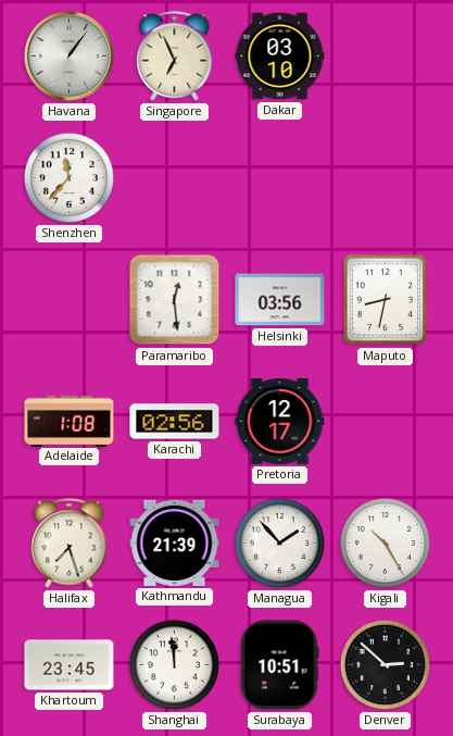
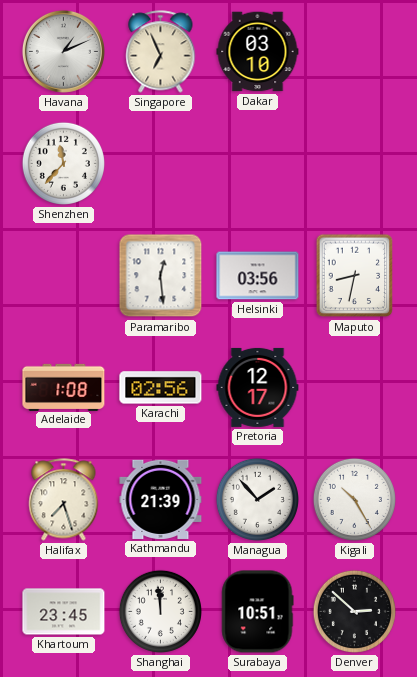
Havana: 1:06 -> 1:11 (63, 51)
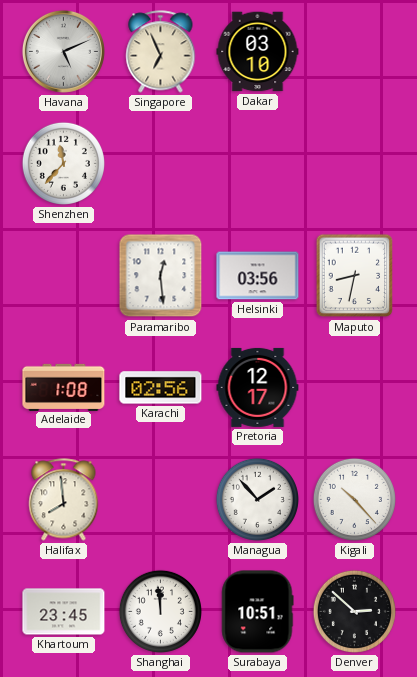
Havana: 1:11 -> 5:11 (63, 51)
Halifax: 7:27 -> 7:59 (64, 500)
Kathmandu: 21:39 -> none (161, 499)
Kigali: 10:25 -> 10:23 (354, 499)
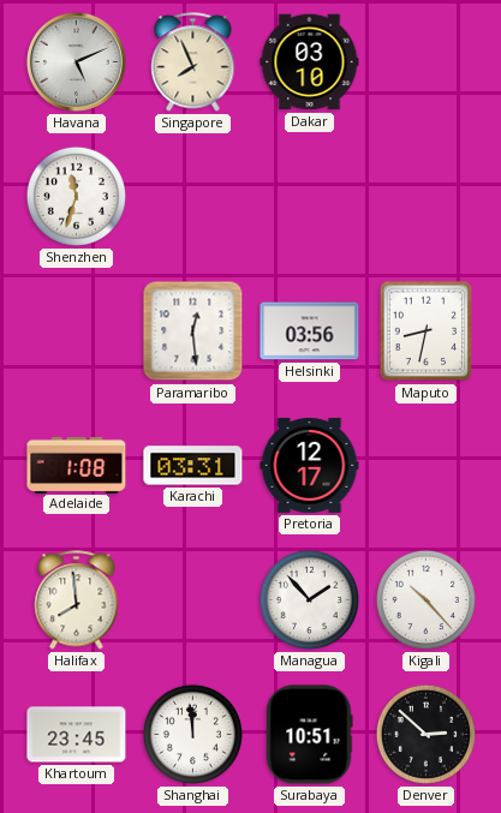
Singapore: 6:56 -> 7:56 (193, 62)
Shenzhen: 11:37 -> 11:33 (76, 196)
Karachi: 02:56 -> 03:31 (193, 466)
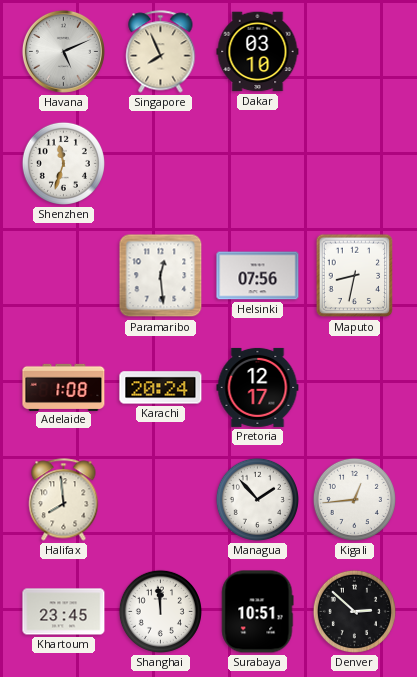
Helsinki: 03:56 -> 07:56 (258, 276)
Karachi: 03:31 -> 20:24 (161, 388)
Kigali: 10:23 -> 12:44 (354, 499)
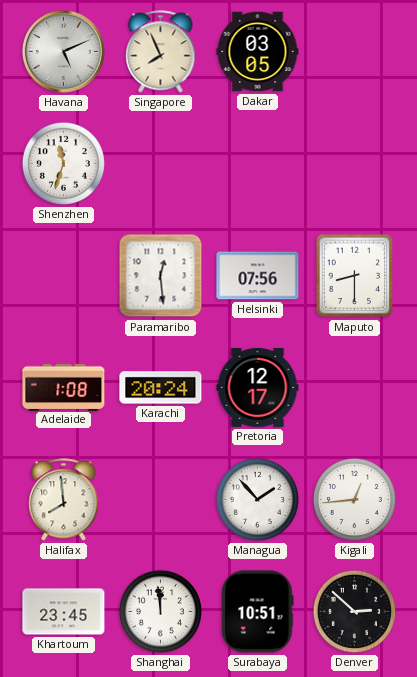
Dakar: 03:10 -> 03:05 (258, 52)
Maputo: 8:32 -> 8:30 (355, 276)
